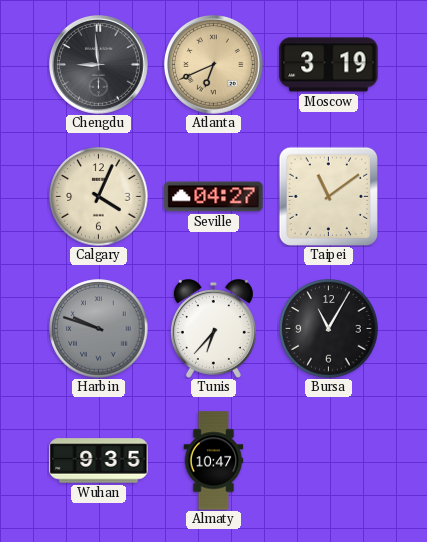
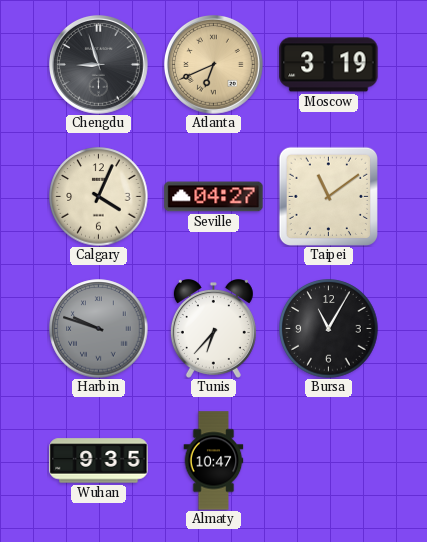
Chengdu: 8:59 -> 8:57 (99, 65)
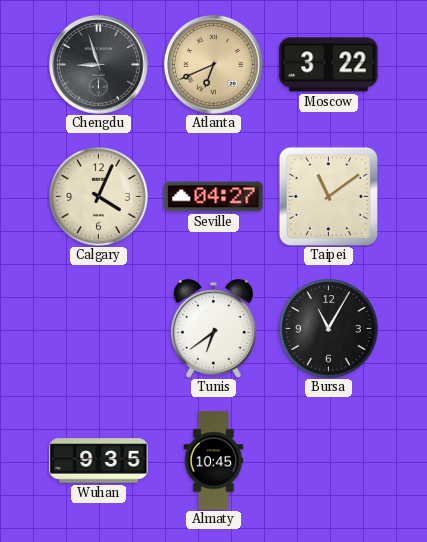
Moscow: 3:19 -> 3:22 (329, 65)
Harbin: 9:48 -> none (99, 329)
Tunis: 6:37 -> 6:39 (213, 329)
Almaty: 10:47 -> 10:45 (214, 461)
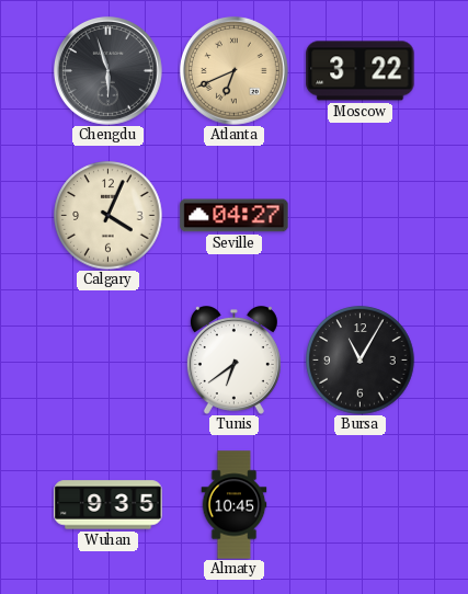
Chengdu: 8:57 -> 5:57 (109, 71)
Taipei: 11:09 -> none (328, 196)
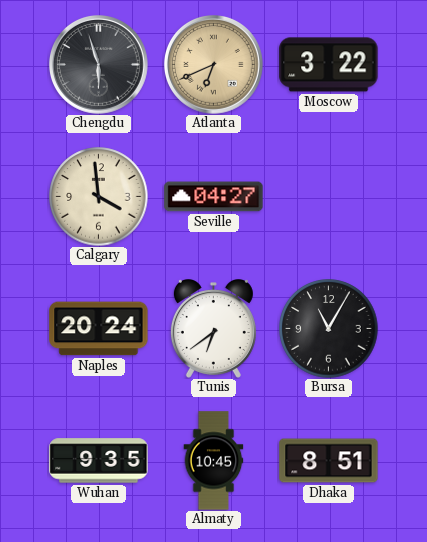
Calgary: 4:04 -> 3:59 (99, 197)
Naples: none -> 20:24 (99, 329)
Dhaka: none -> 8:51 (329, 461)
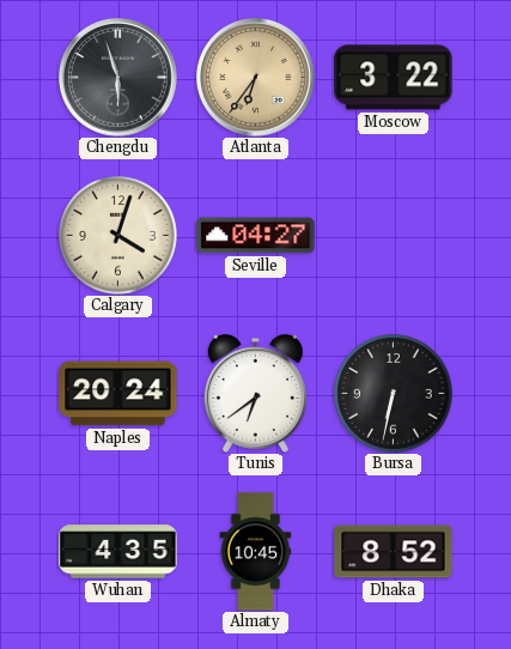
Atlanta: 6:41 -> 6:36 (256, 78)
Calgary: 3:59 -> 4:03 (118, 236)
Bursa: 11:05 -> 6:32 (394, 394)
Wuhan: 9:35 -> 4:35 (118, 552)
Dhaka: 8:51 -> 8:52 (394, 552)
